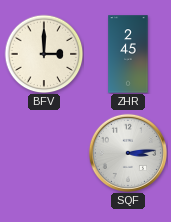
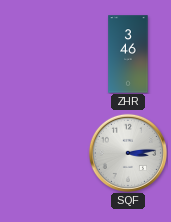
BFV: 3:00 -> none (44, 54)
ZHR: 2:45 -> 3:46 (128, 54)
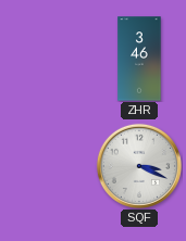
SQF: 3:14 -> 3:19 (139, 166)
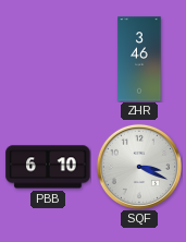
PBB: none -> 6:10 (48, 167)
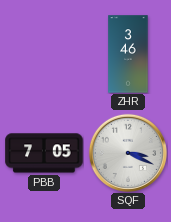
PBB: 6:10 -> 7:05 (44, 153)
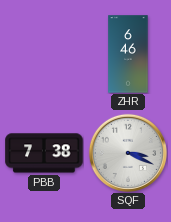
ZHR: 3:46 -> 6:46 (128, 54)
PBB: 7:05 -> 7:38 (44, 153)
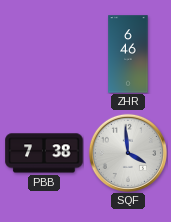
SQF: 3:19 -> 3:59 (128, 153)
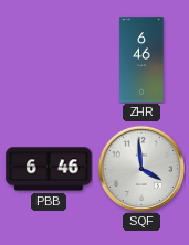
PBB: 7:38 -> 6:46 (49, 169)
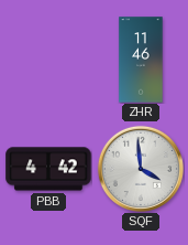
ZHR: 6:46 -> 11:46 (141, 60)
PBB: 6:46 -> 4:42 (48, 169)
